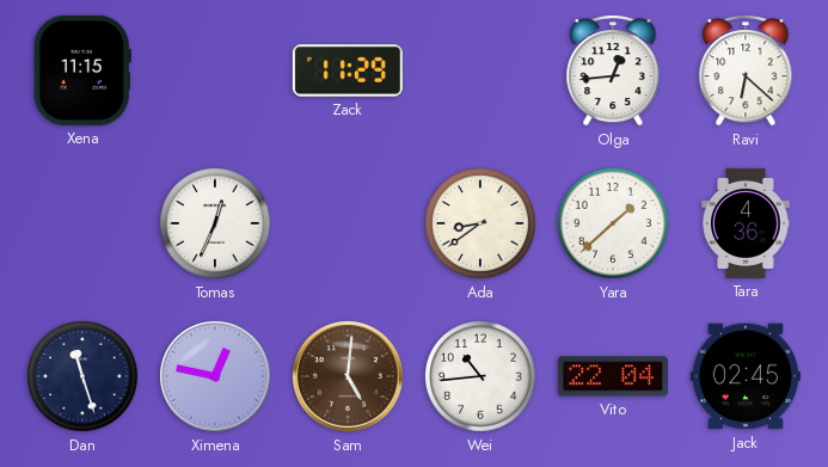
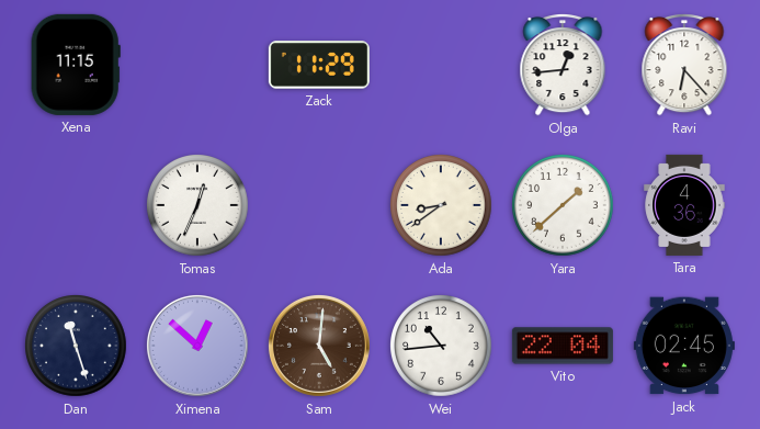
Ravi: 6:22 -> 6:23 (684, 66)
Ximena: 12:47 -> 12:52 (197, 346)
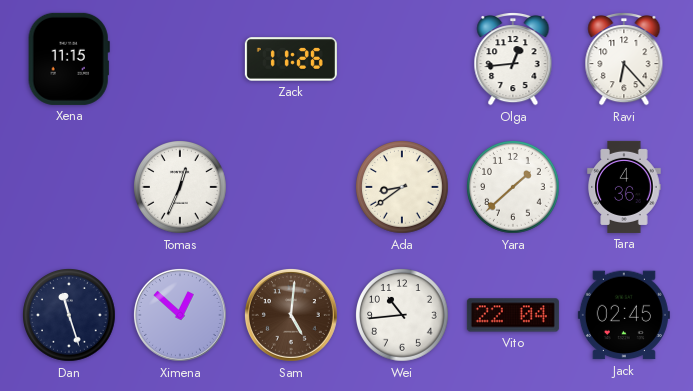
Zack: 11:29 -> 11:26 (291, 59)
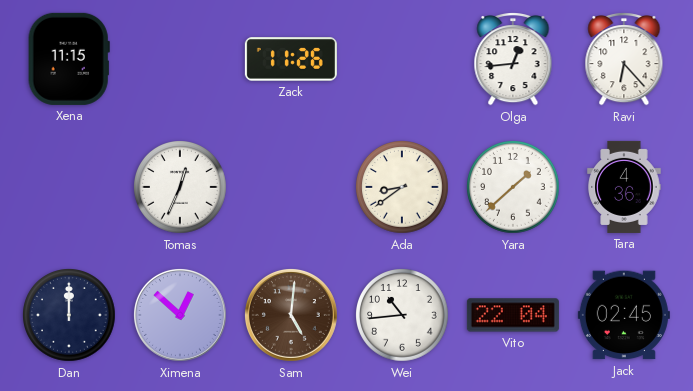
Dan: 11:27 -> 12:00 (70, 316)
